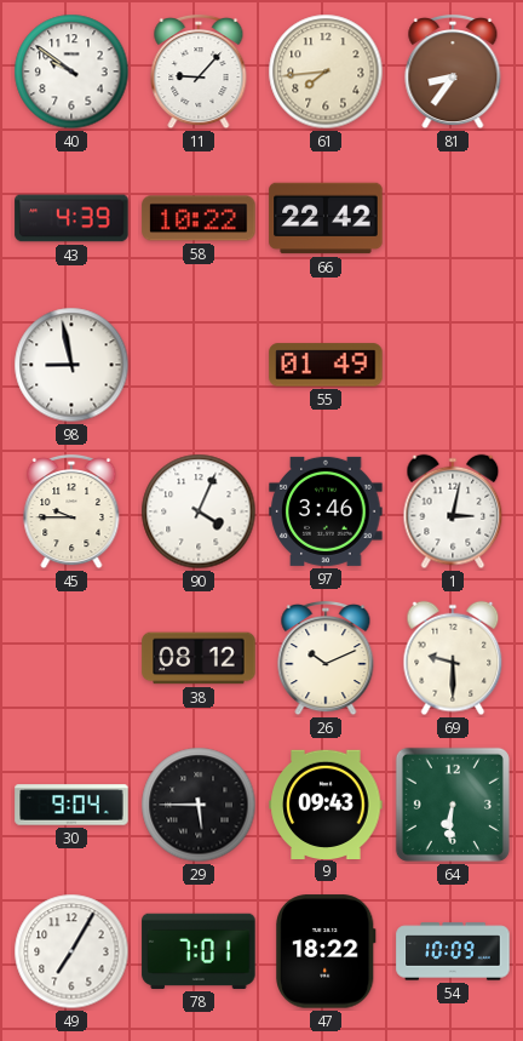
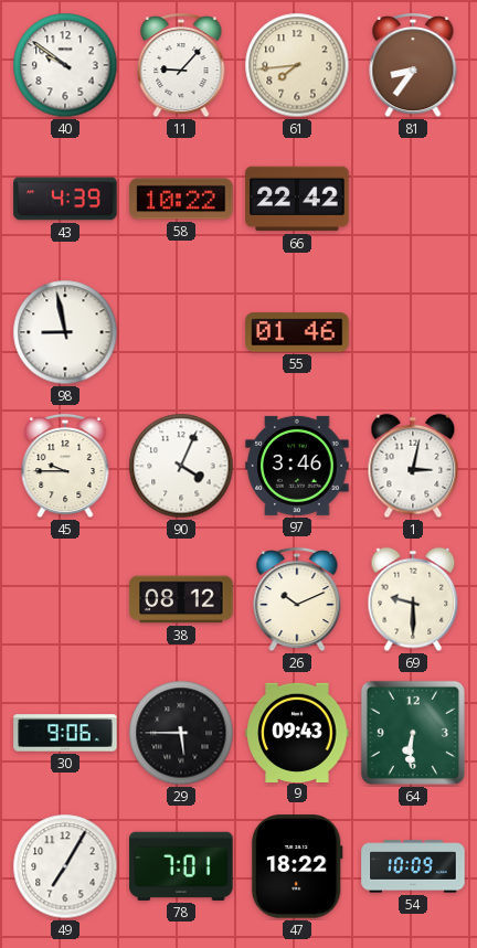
55: 01:49 -> 01:46 (297, 332)
30: 9:04 -> 9:06 (65, 733)
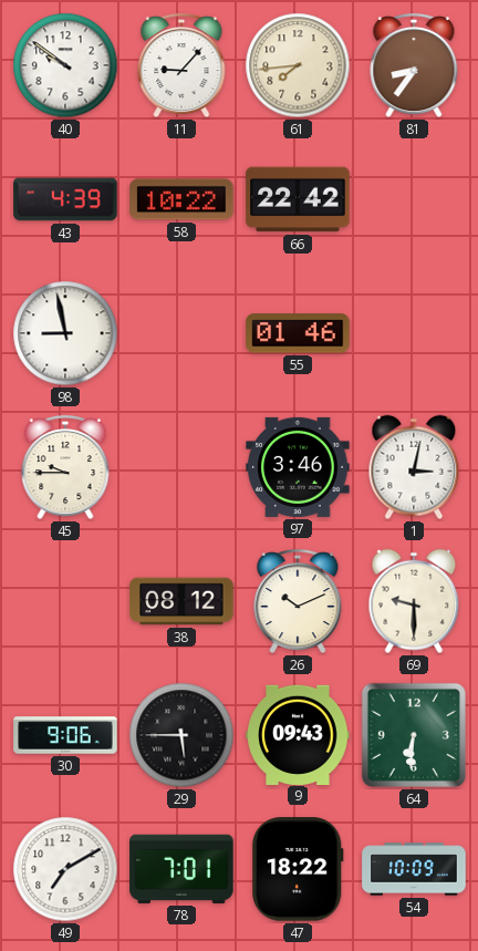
90: 4:04 -> none (181, 466)
49: 7:05 -> 7:10 (65, 869)
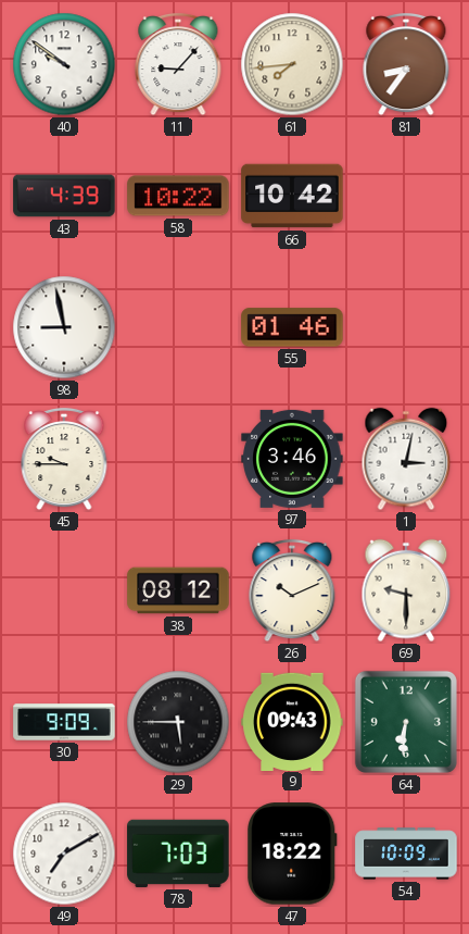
66: 22:42 -> 10:42 (292, 196)
30: 9:06 -> 9:09 (64, 722)
78: 7:01 -> 7:03 (178, 854)
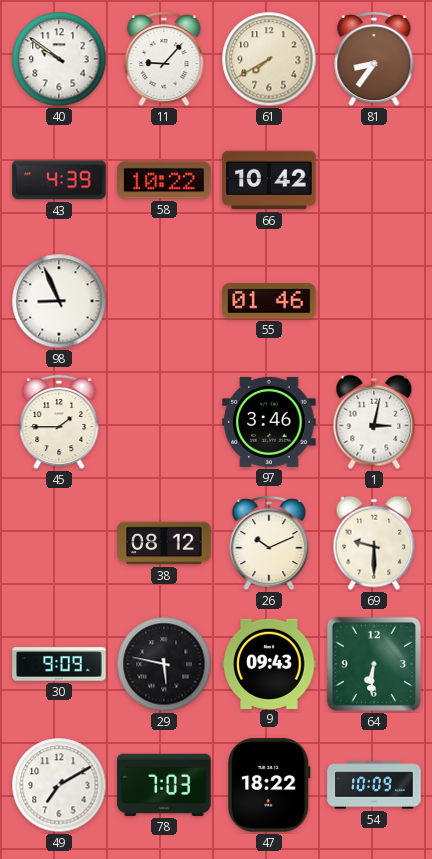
61: 7:44 -> 7:40 (269, 59)
98: 8:58 -> 8:56 (59, 301)
45: 9:45 -> 1:45 (59, 422)
29: 5:45 -> 5:47 (164, 664)
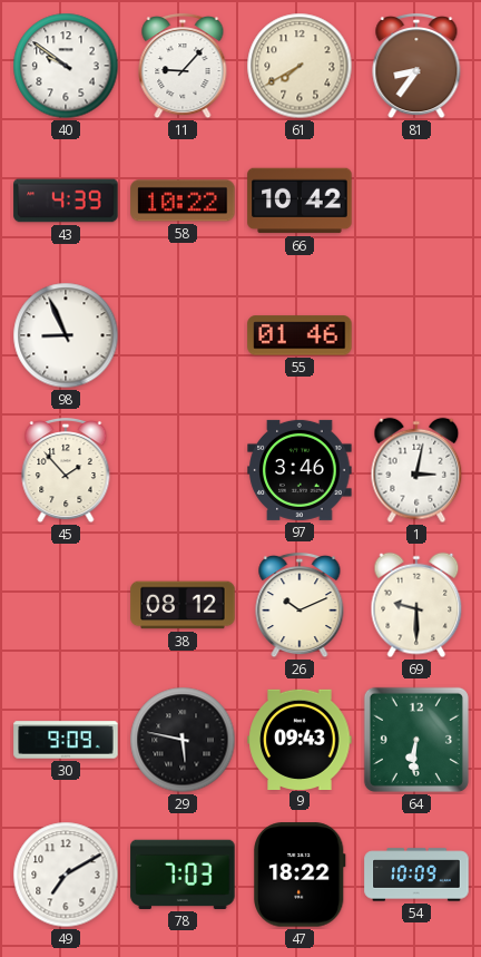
45: 1:45 -> 1:53 (66, 470)
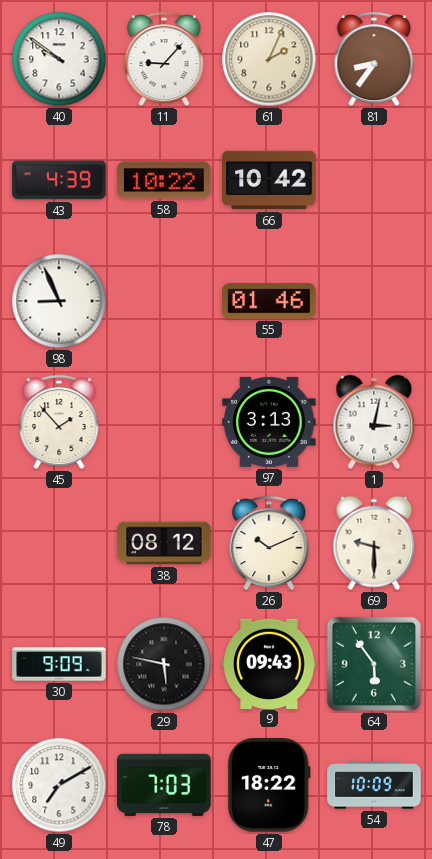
61: 7:40 -> 2:04 (269, 59)
97: 3:46 -> 3:13 (269, 422)
64: 6:31 -> 5:54 (374, 664)
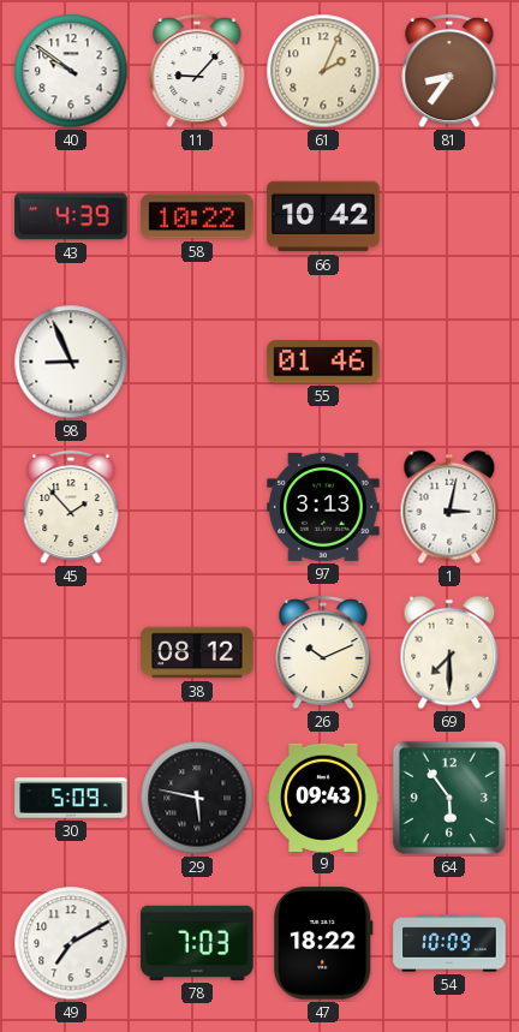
69: 9:30 -> 7:30 (449, 652)
30: 9:09 -> 5:09 (71, 798)
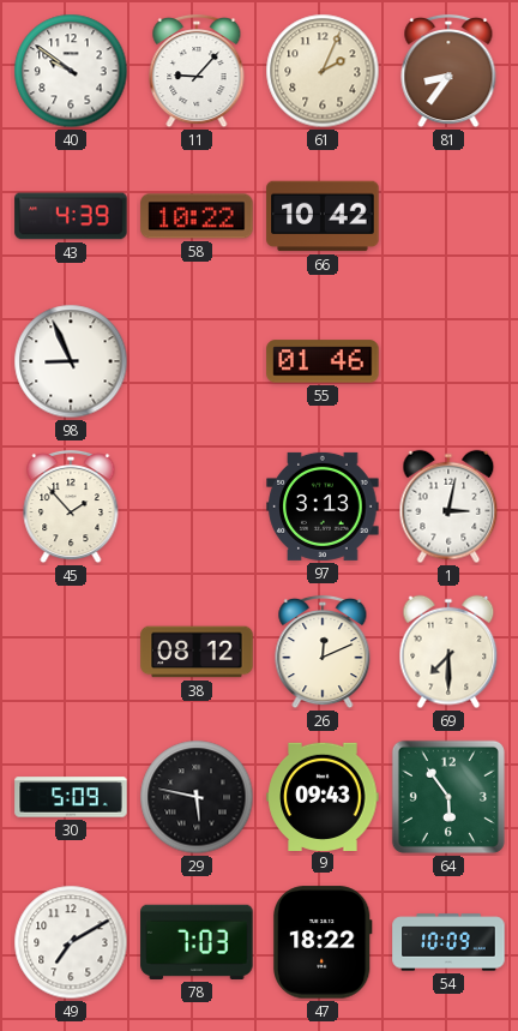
26: 10:11 -> 12:11 (323, 652)
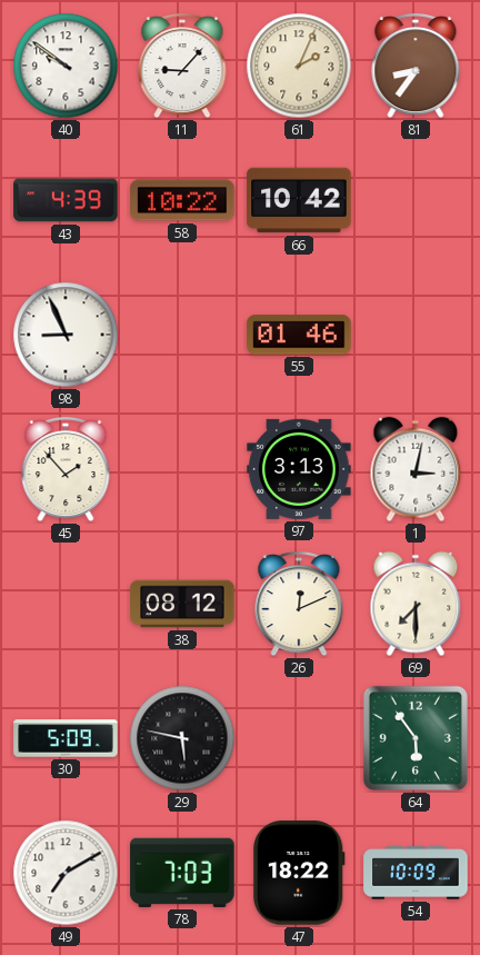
9: 09:43 -> none (323, 796)
